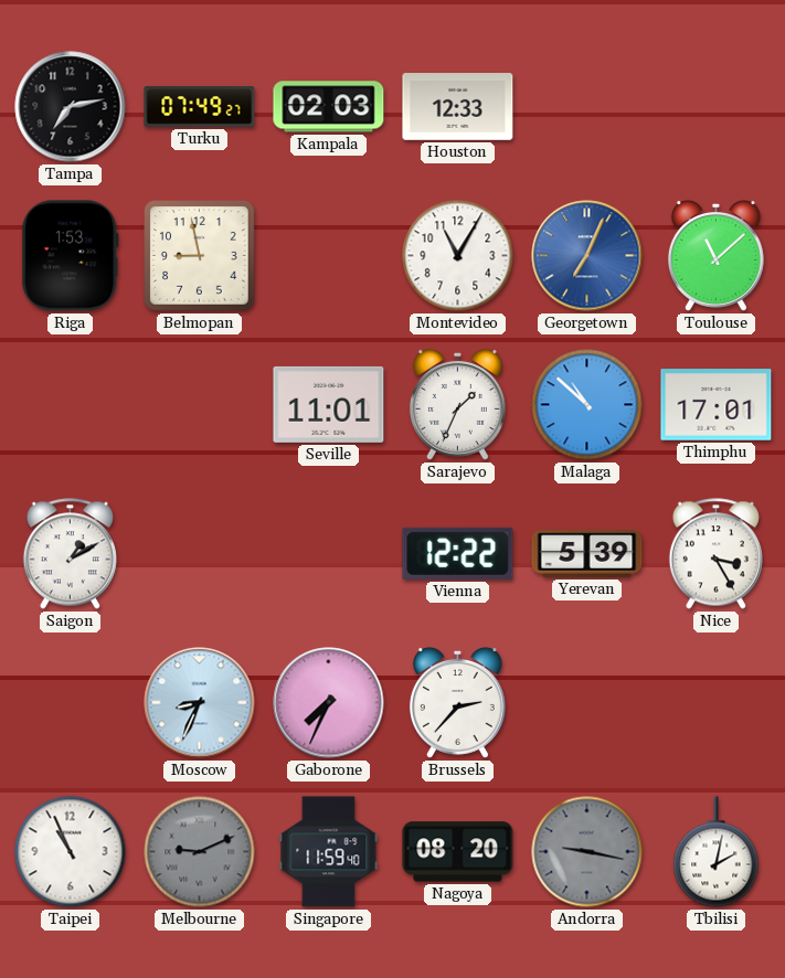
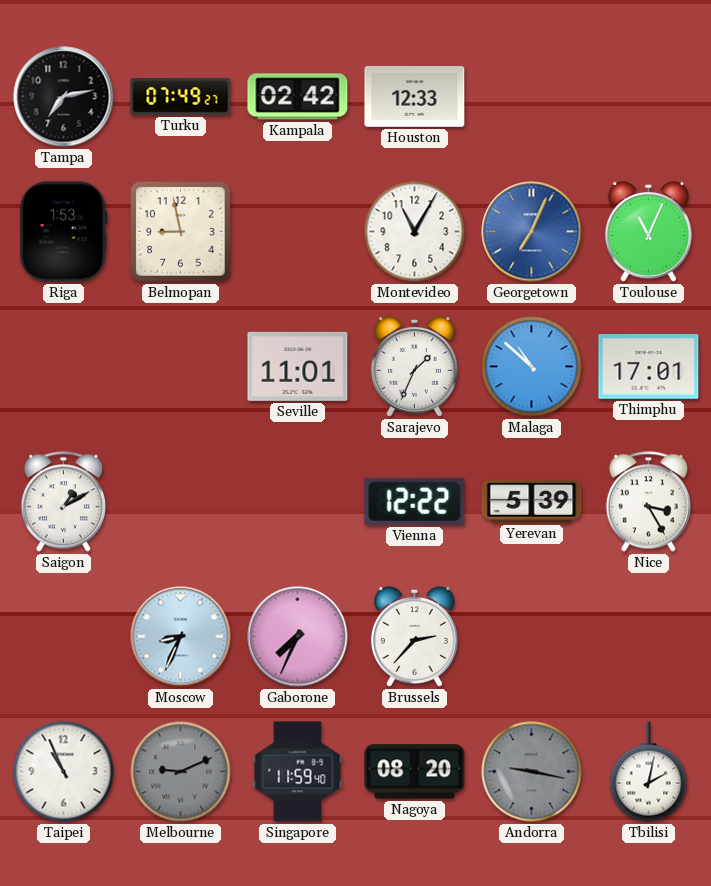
Kampala: 02:03 -> 02:42 (298, 97)
Toulouse: 11:08 -> 11:04 (648, 231)
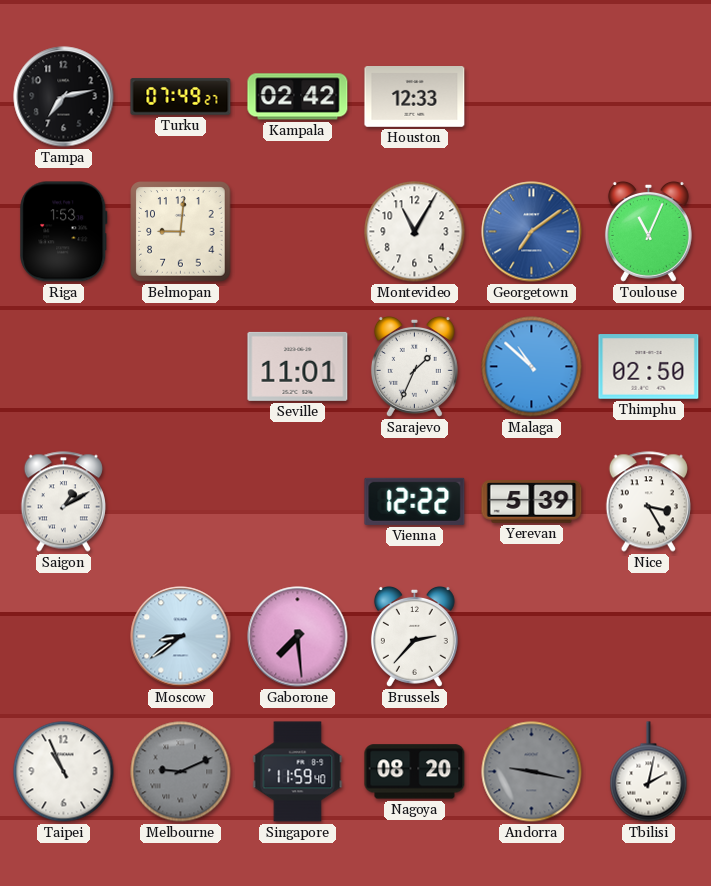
Belmopan: 8:58 -> 9:01 (181, 232)
Georgetown: 7:04 -> 7:09 (532, 232)
Thimphu: 17:01 -> 02:50 (649, 367)
Moscow: 8:34 -> 8:39 (181, 637)
Gaborone: 7:34 -> 7:29 (298, 637)
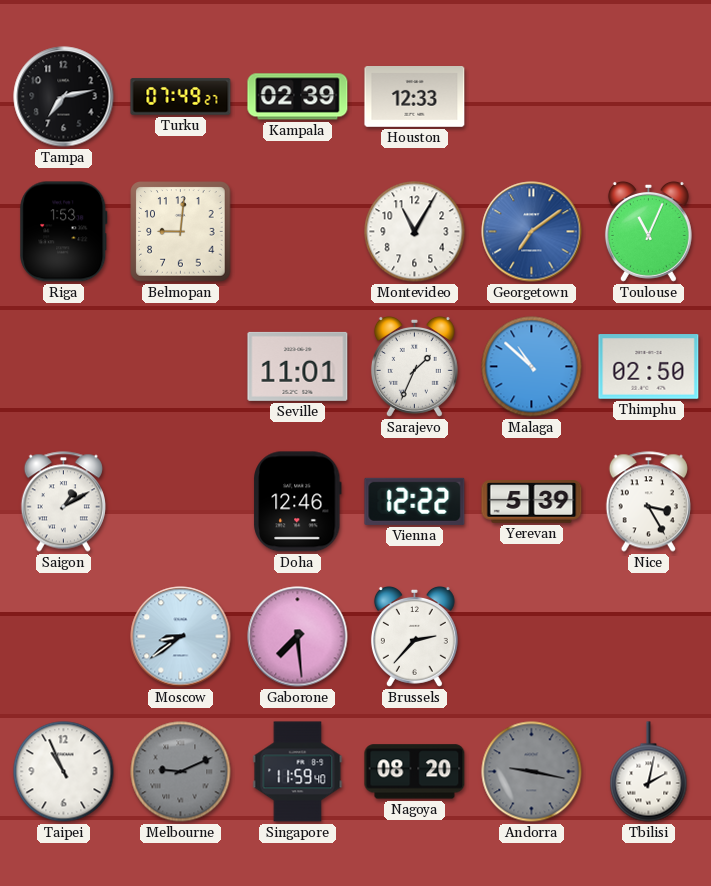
Kampala: 02:42 -> 02:39 (298, 97)
Doha: none -> 12:46 (298, 502)
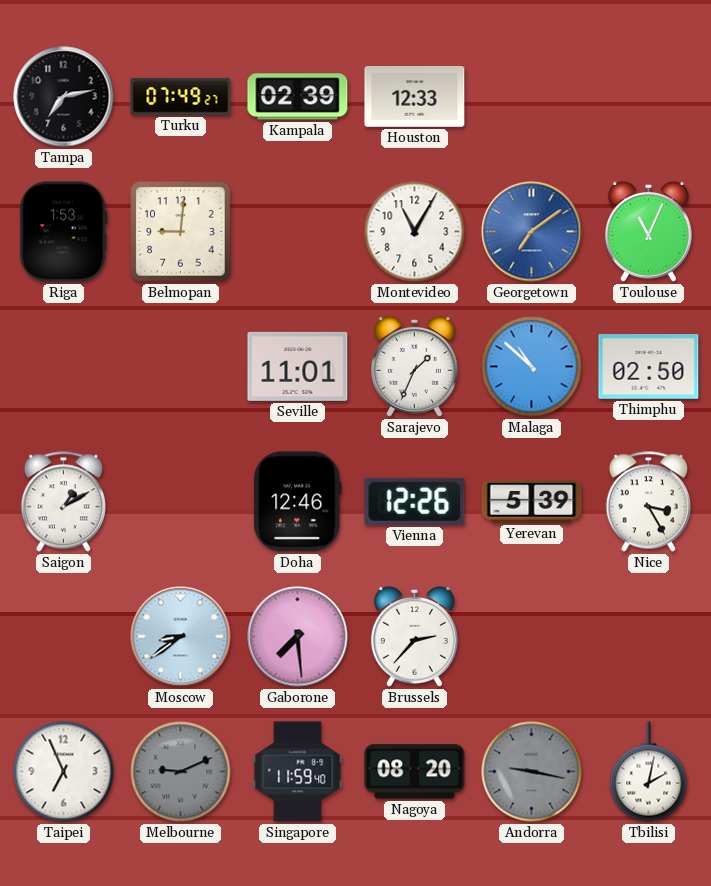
Vienna: 12:22 -> 12:26 (415, 501)
Taipei: 10:56 -> 6:56 (64, 772)
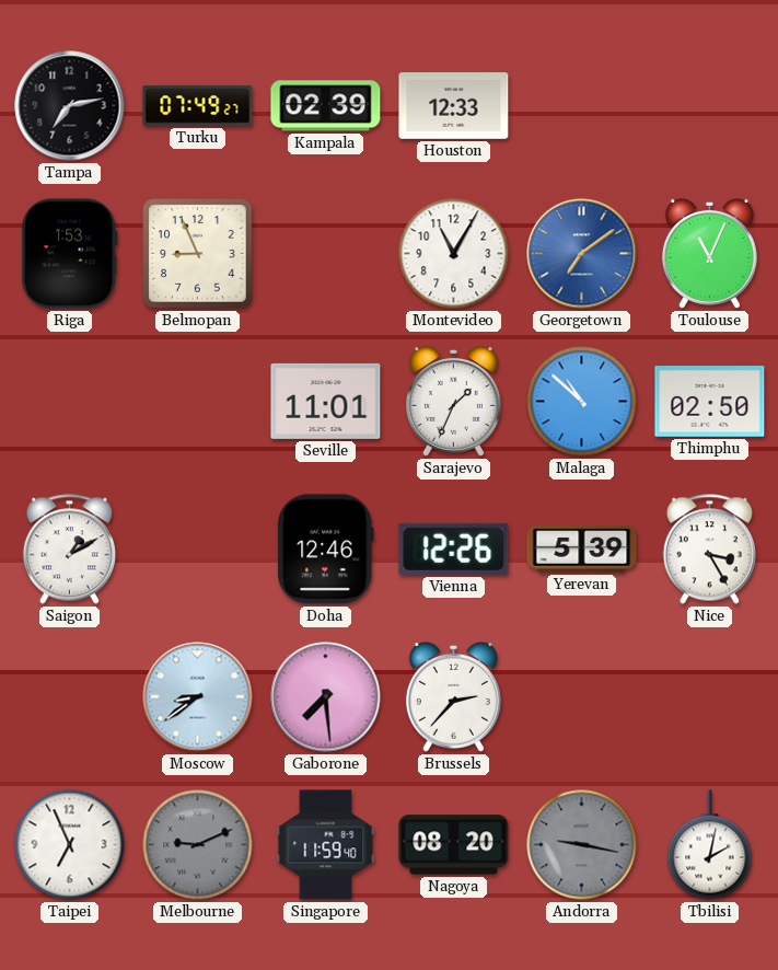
Belmopan: 9:01 -> 8:56 (198, 254)
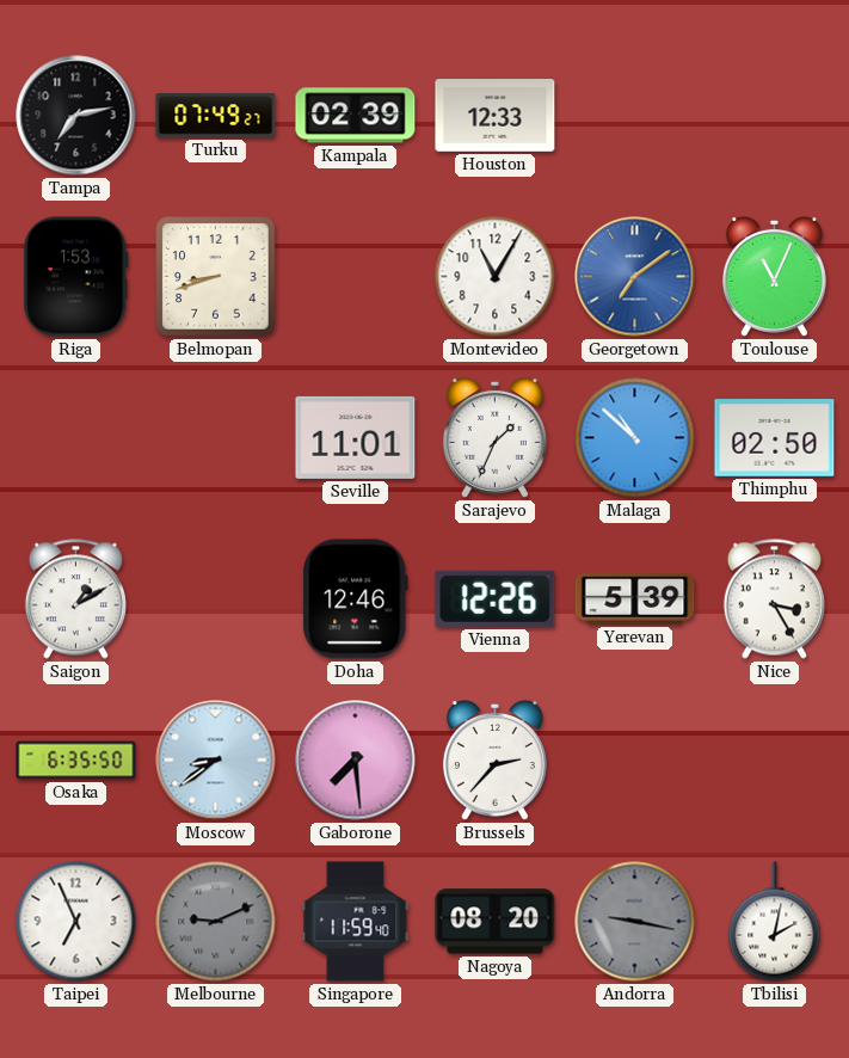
Belmopan: 8:56 -> 8:42 (216, 277)
Osaka: none -> 6:35 (76, 761)
